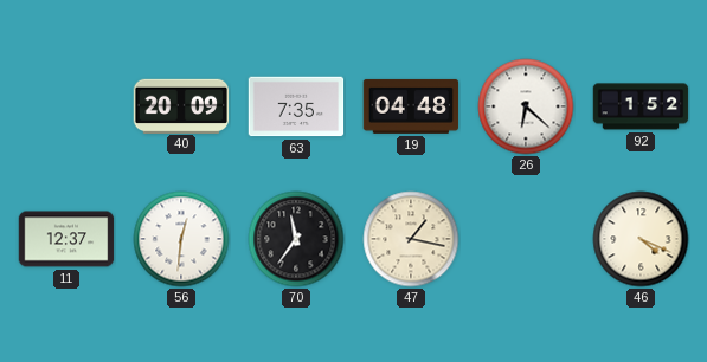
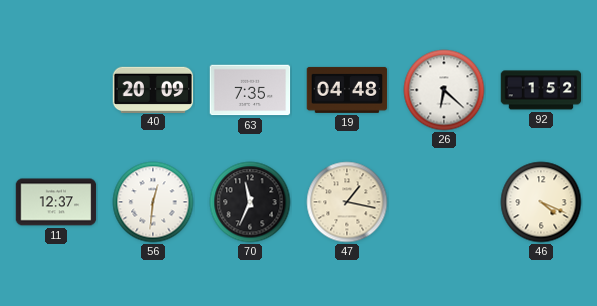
70: 11:36 -> 11:34 (250, 202)
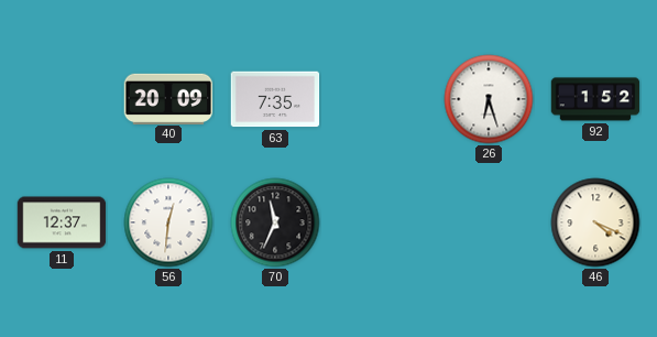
19: 04:48 -> none (347, 90)
26: 6:22 -> 6:27 (489, 99)
47: 1:17 -> none (347, 202)
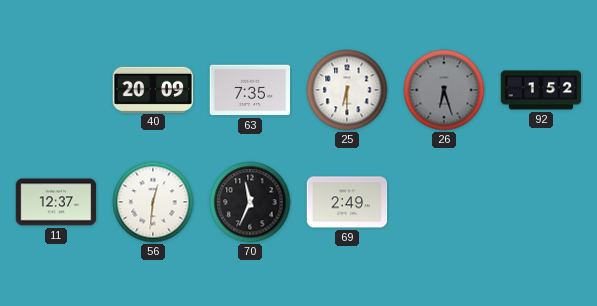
25: none -> 6:30 (347, 90)
26 dial: white -> grey (444, 90)
69: none -> 2:49 (347, 202)
46: 4:19 -> none (595, 222)
